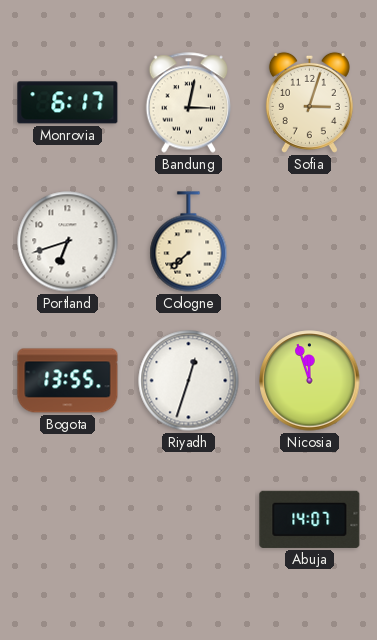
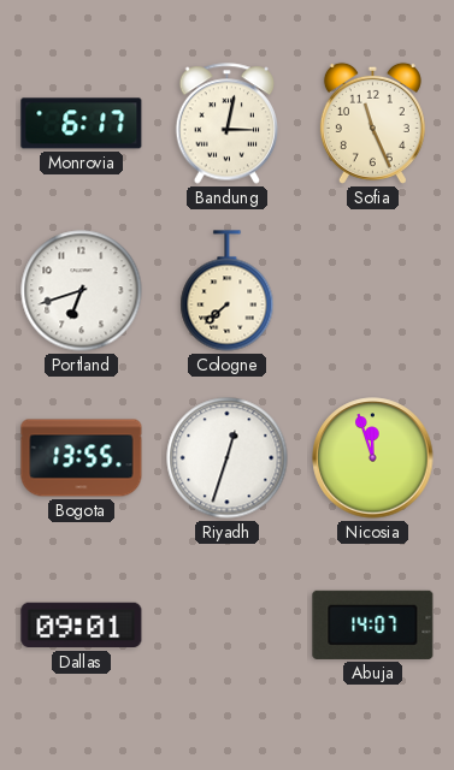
Sofia: 3:03 -> 11:26 (372, 123)
Dallas: none -> 09:01 (82, 626)
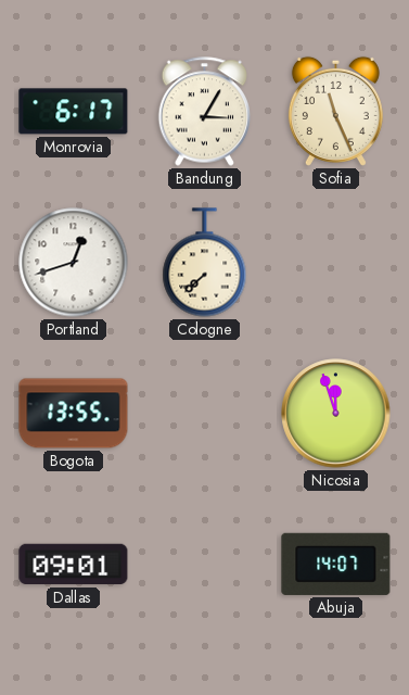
Bandung: 3:02 -> 3:05 (205, 112)
Portland: 6:42 -> 12:42 (74, 263)
Riyadh: 12:33 -> none (228, 458)
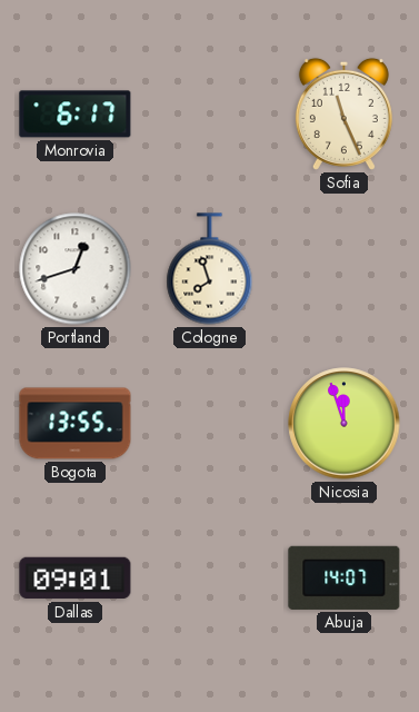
Bandung: 3:05 -> none (205, 112)
Cologne: 7:38 -> 7:57 (210, 269)
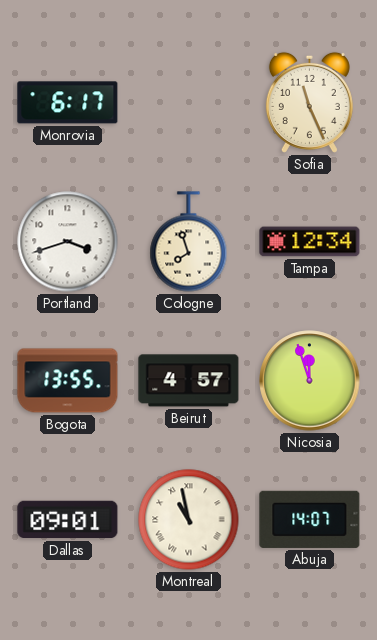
Portland: 12:42 -> 3:42 (68, 242)
Tampa: none -> 12:34 (310, 242)
Beirut: none -> 4:57 (189, 381)
Montreal: none -> 10:58 (189, 520)
